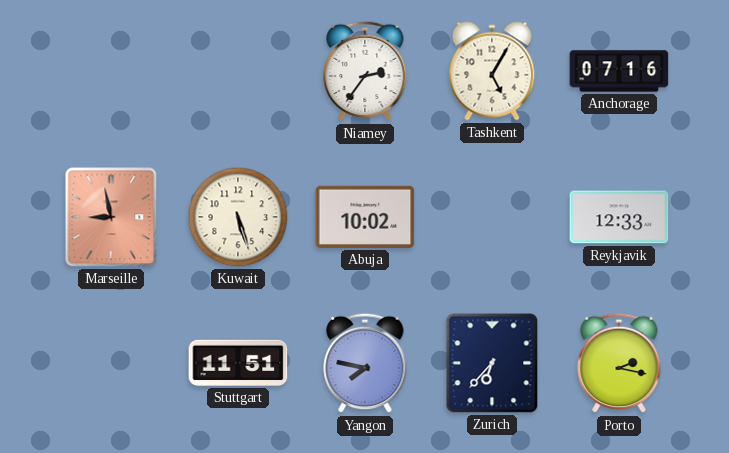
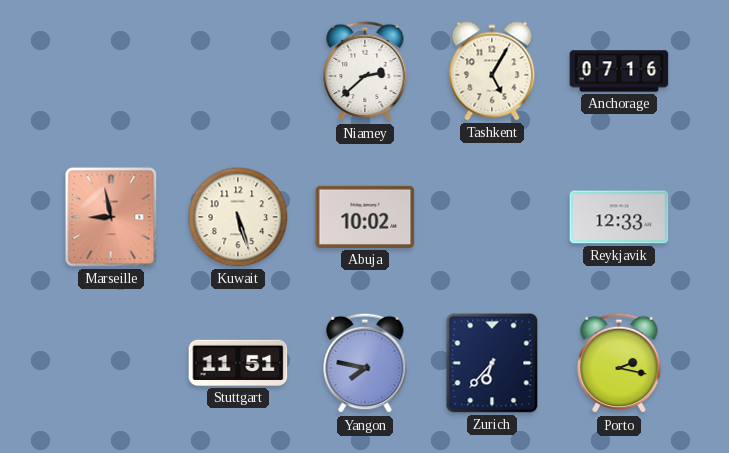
Niamey: 2:36 -> 2:38 (365, 71)
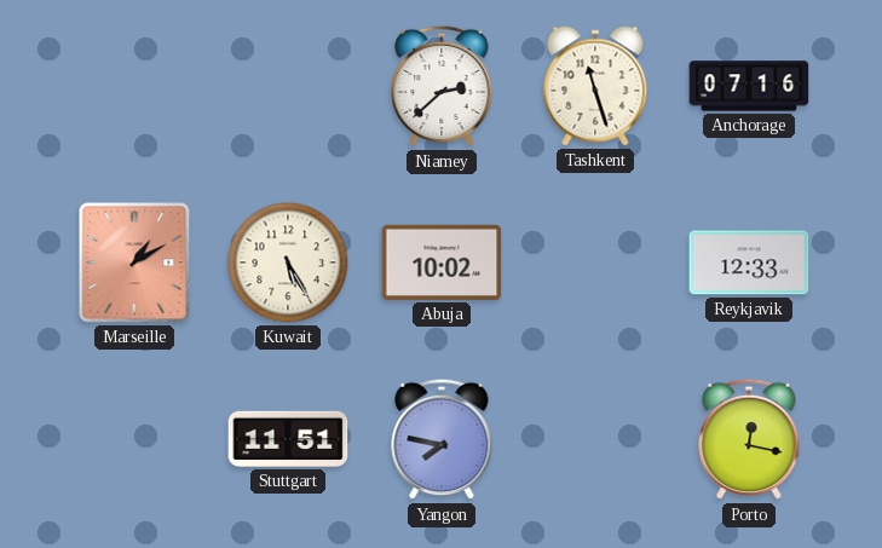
Tashkent: 5:05 -> 11:27 (595, 86)
Marseille: 8:58 -> 1:10 (134, 263)
Kuwait: 5:27 -> 5:25 (288, 263)
Zurich: 6:37 -> none (492, 363)
Porto: 2:17 -> 12:17 (749, 439)
